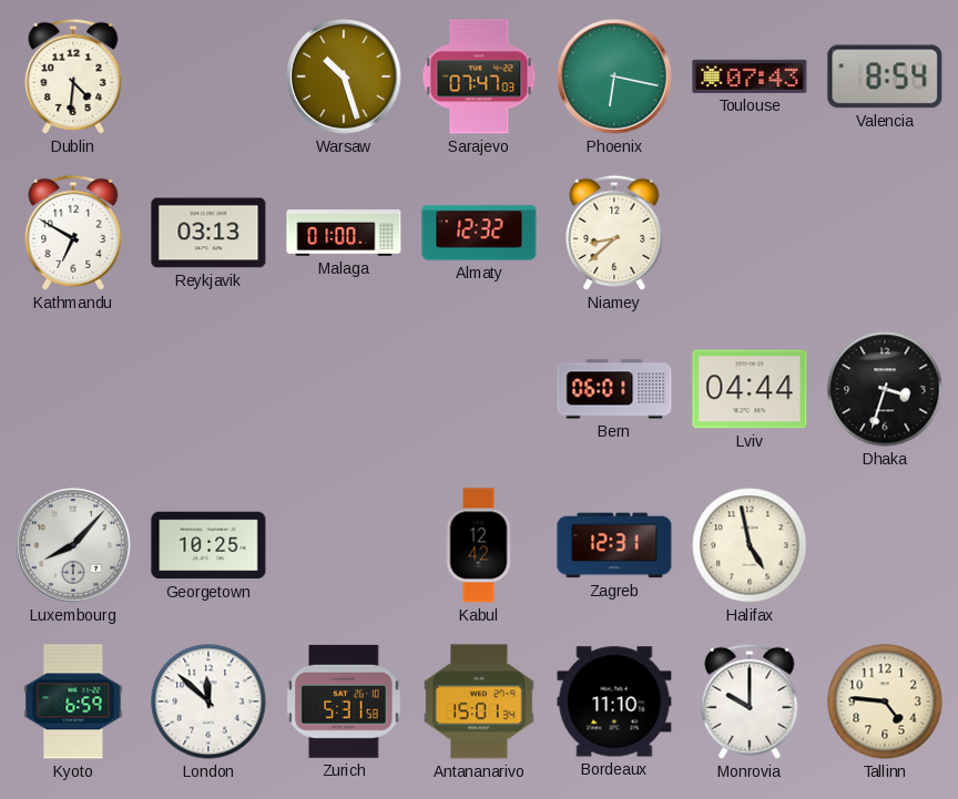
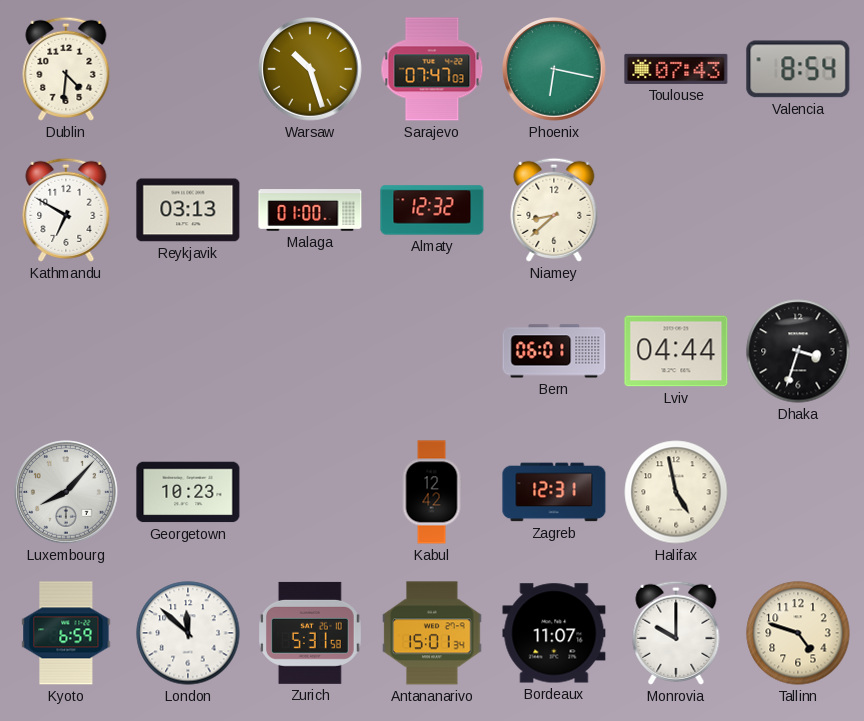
Georgetown: 10:25 -> 10:23 (188, 492)
Bordeaux: 11:10 -> 11:07 (554, 633)
Tallinn: 4:46 -> 4:48 (798, 633)
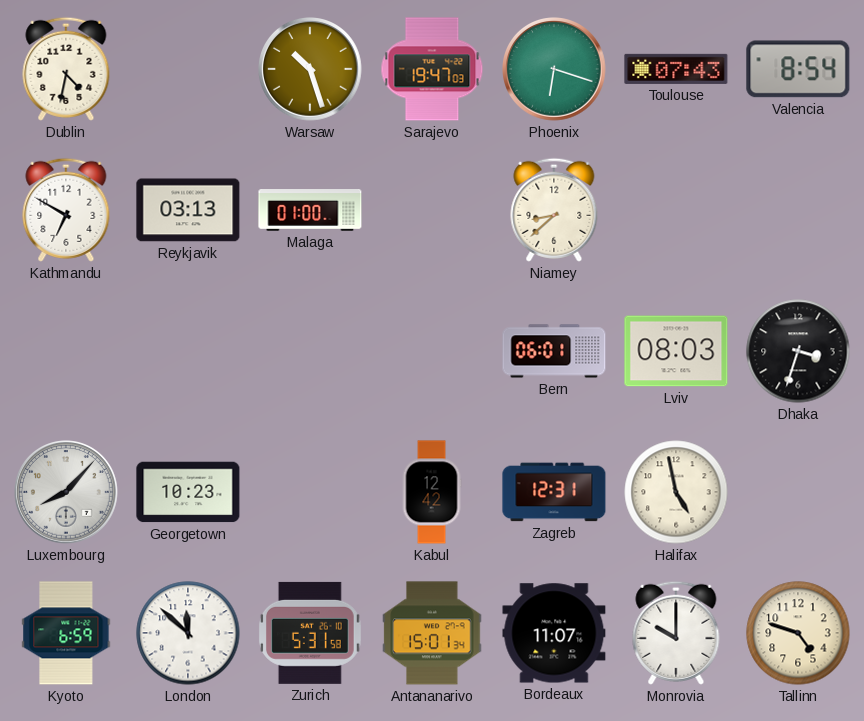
Dublin: 4:31 -> 4:32 (66, 69)
Sarajevo: 07:47 -> 19:47 (432, 69)
Phoenix: 6:17 -> 6:18 (555, 70)
Almaty: 12:32 -> none (432, 210)
Lviv: 04:44 -> 08:03 (676, 351)
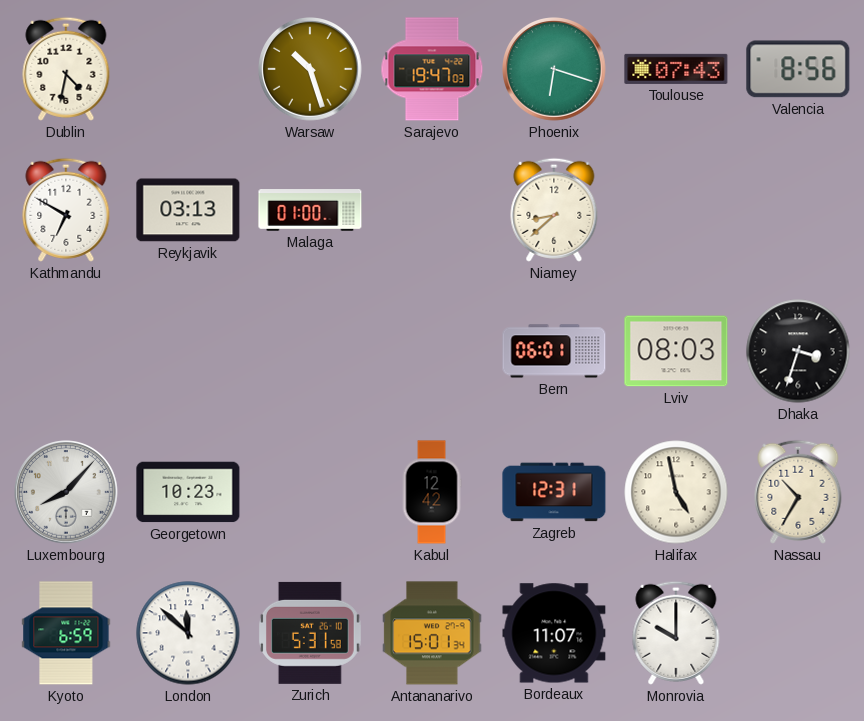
Valencia: 8:54 -> 8:56 (798, 69)
Nassau: none -> 10:35 (798, 492)
Tallinn: 4:48 -> none (798, 633)
